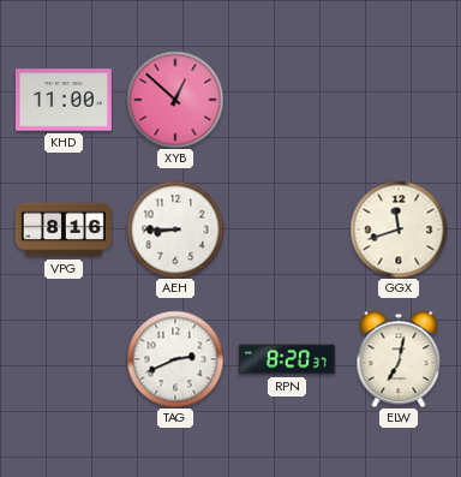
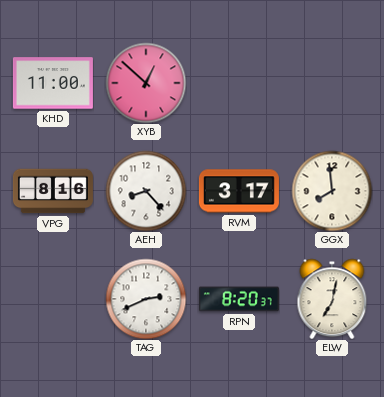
AEH: 8:45 -> 8:23 (146, 191)
RVM: none -> 3:17 (239, 191)
GGX: 11:42 -> 7:59 (332, 191)
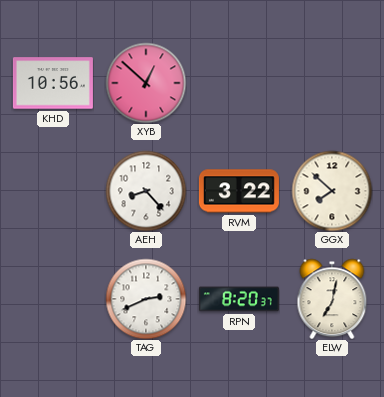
KHD: 11:00 -> 10:56 (53, 83)
VPG: 8:16 -> none (53, 191)
RVM: 3:17 -> 3:22 (239, 191)
GGX: 7:59 -> 7:52 (332, 191)
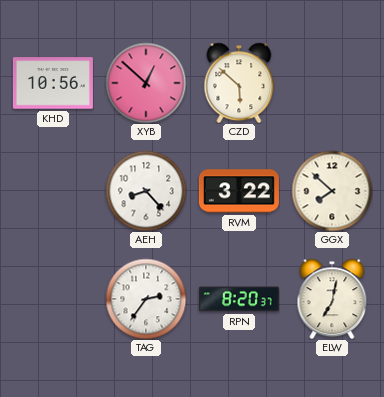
CZD: none -> 5:52 (239, 83)
TAG: 2:41 -> 2:36 (146, 299)
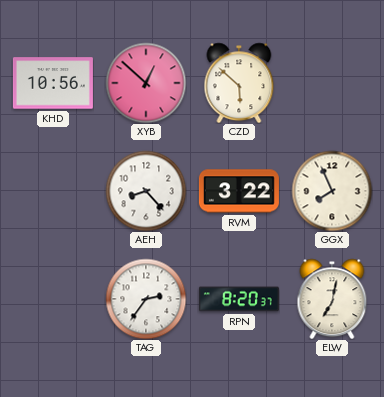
GGX: 7:52 -> 7:56 (332, 191)
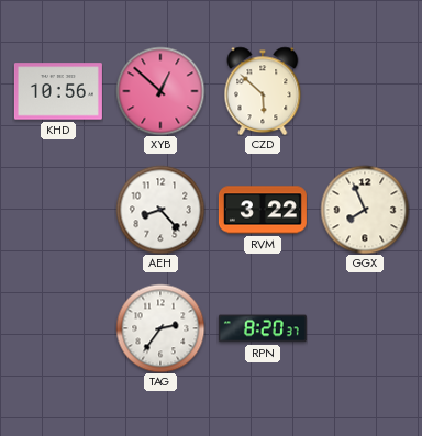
ELW: 7:02 -> none (332, 299)
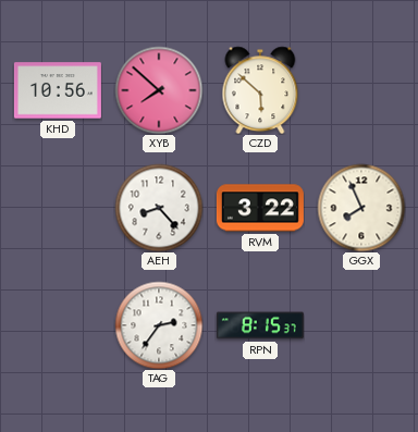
XYB: 12:52 -> 7:52 (159, 90)
RPN: 8:20 -> 8:15 (260, 325)
